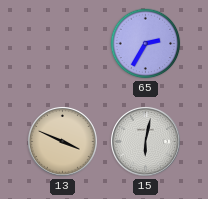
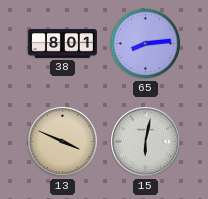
38: none -> 8:01 (62, 44)
65: 2:35 -> 8:14 (146, 44)
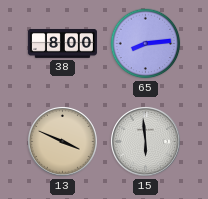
38: 8:01 -> 8:00 (62, 44)
15: 6:02 -> 5:59 (145, 141)
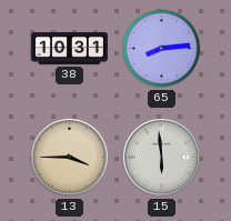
38: 8:00 -> 10:31 (69, 49)
13: 3:49 -> 3:45 (69, 157)
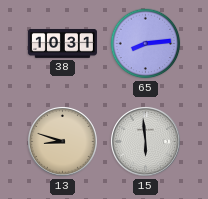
13: 3:45 -> 8:48 (62, 141)
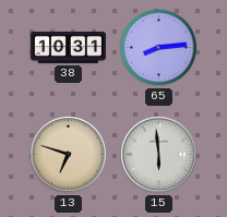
13: 8:48 -> 6:48 (68, 154)
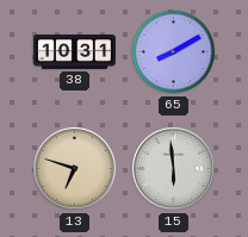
65: 8:14 -> 8:10 (174, 52)
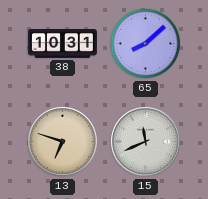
65: 8:10 -> 8:08 (146, 44)
15: 5:59 -> 11:41 (145, 141)
